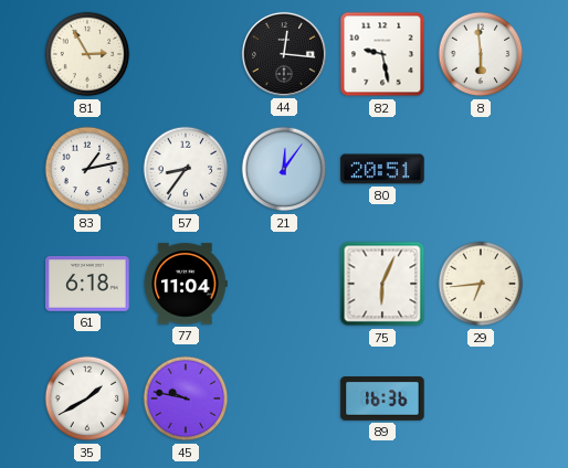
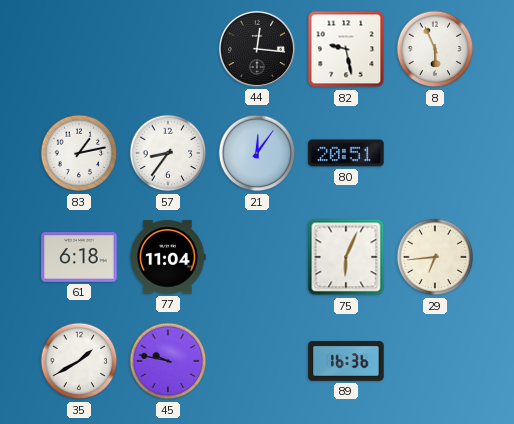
81: 2:55 -> none (87, 54)
8: 5:59 -> 5:56 (435, 49)
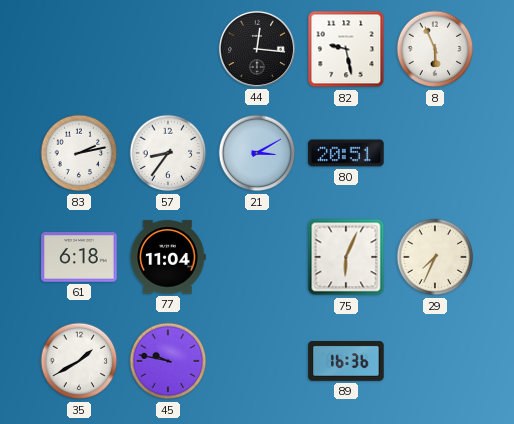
83: 1:13 -> 2:13 (79, 153)
21: 12:06 -> 3:10 (257, 153)
29: 6:44 -> 7:34 (435, 257)
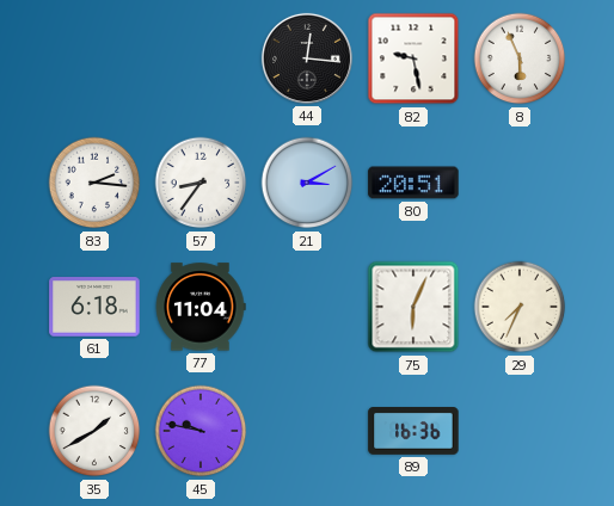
83: 2:13 -> 2:16 (94, 183)
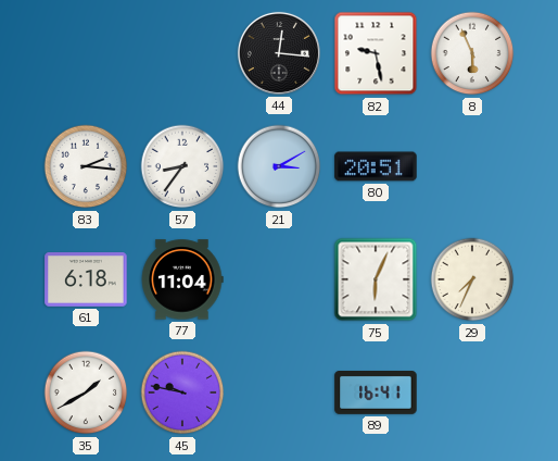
89: 16:36 -> 16:41 (376, 394)
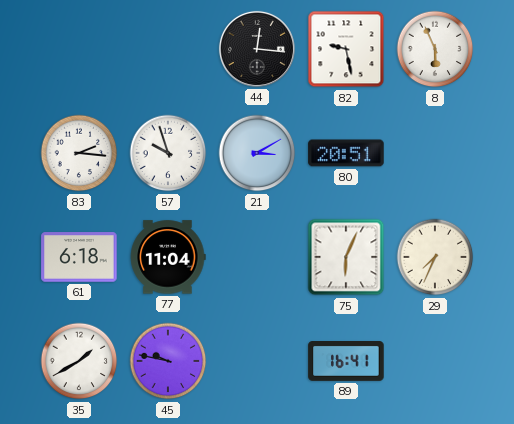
57: 8:36 -> 9:57 (168, 153)
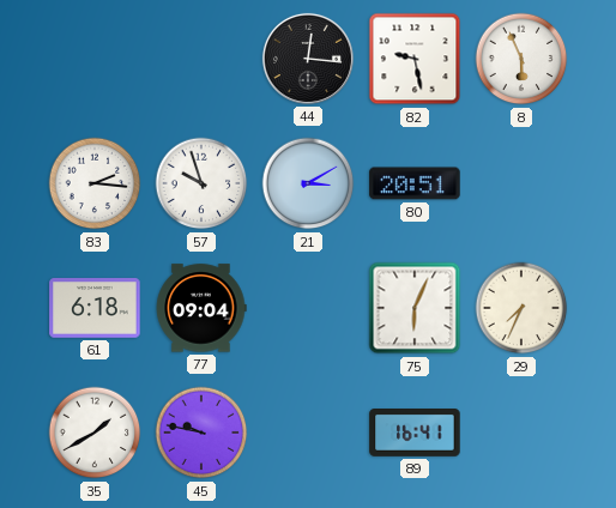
77: 11:04 -> 09:04 (201, 308)
